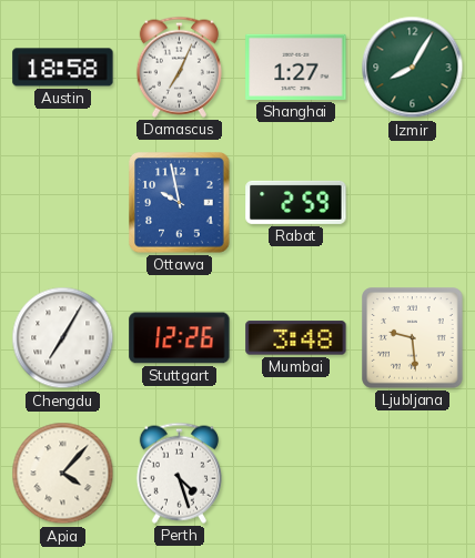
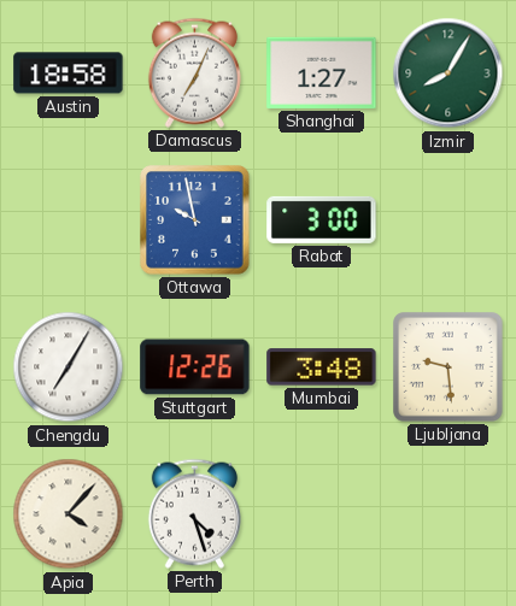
Rabat: 2:59 -> 3:00 (322, 219)
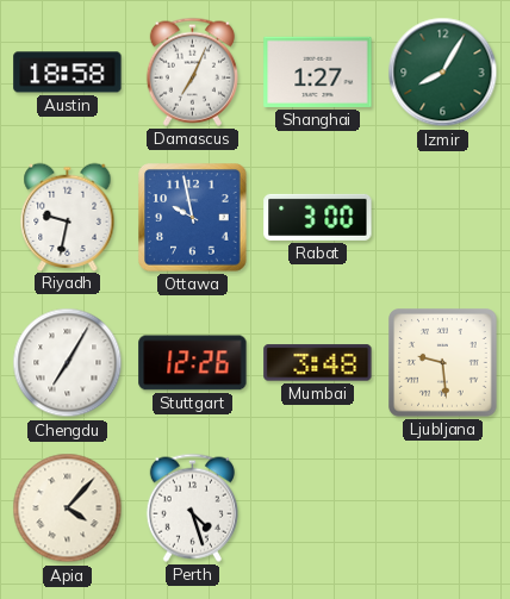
Riyadh: none -> 9:32 (68, 217)
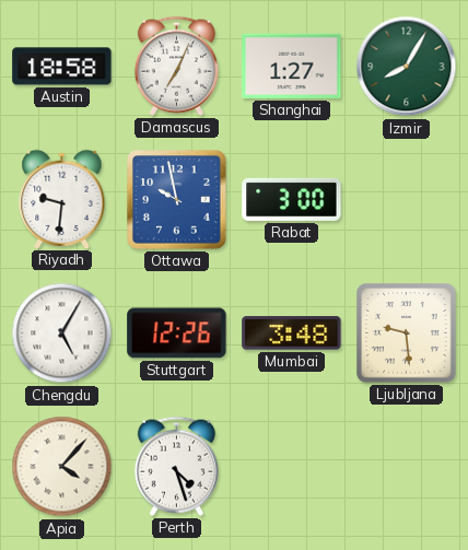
Riyadh: 9:32 -> 9:31 (62, 199)
Chengdu: 7:05 -> 5:05 (62, 333)
